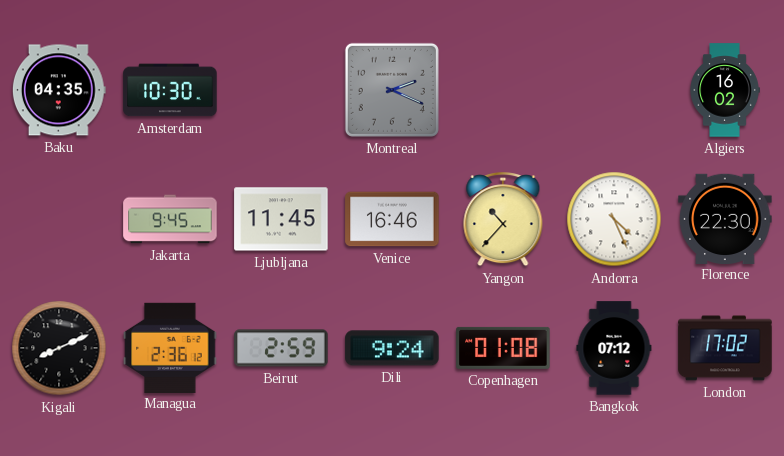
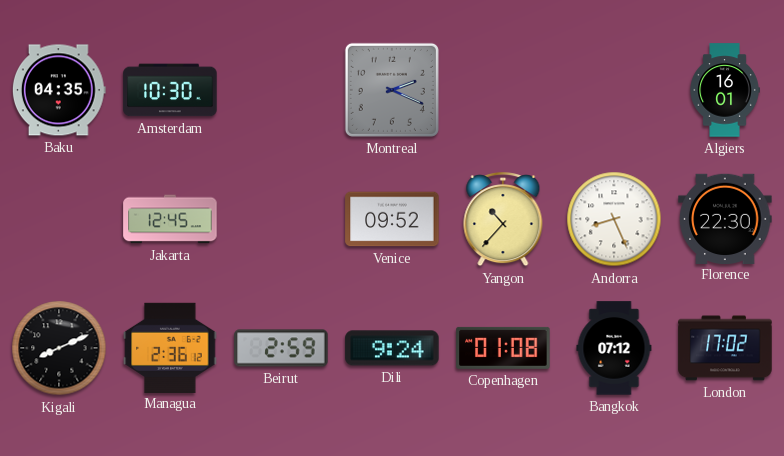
Algiers: 16:02 -> 16:01 (725, 90)
Jakarta: 9:45 -> 12:45 (170, 219)
Ljubljana: 11:45 -> none (281, 219)
Venice: 16:46 -> 09:52 (392, 219)
Andorra: 4:26 -> 8:26 (614, 219)
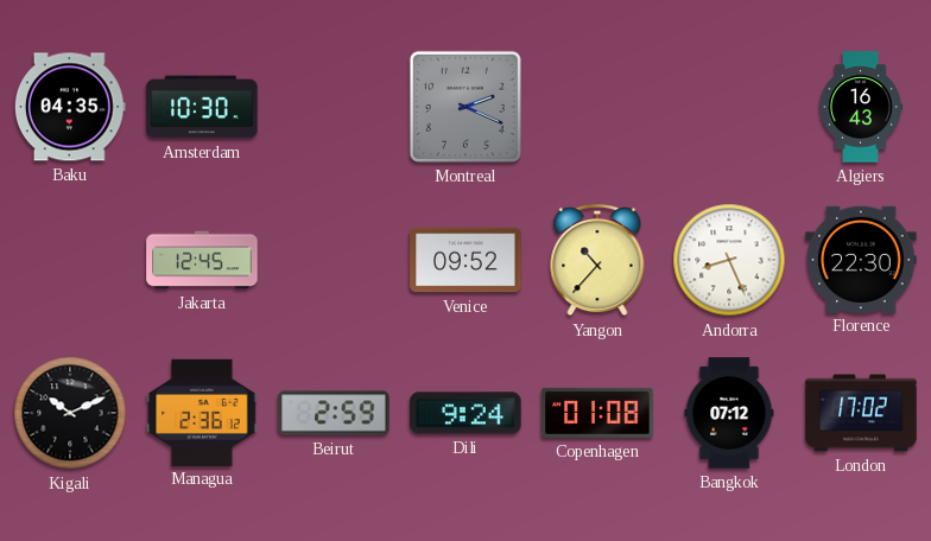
Algiers: 16:01 -> 16:43 (861, 107)
Kigali: 8:11 -> 10:11 (70, 413)
